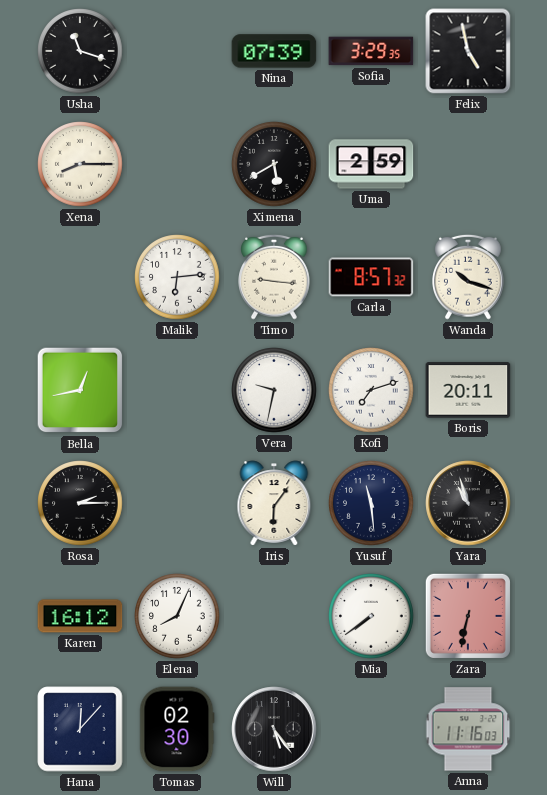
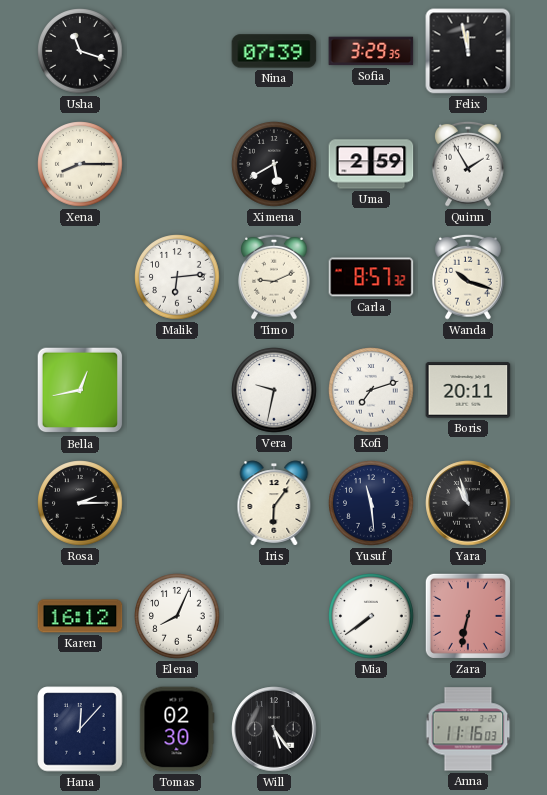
Felix: 4:58 -> 11:58 (468, 51)
Quinn: none -> 1:55 (468, 164)
Timo: 9:16 -> 9:11 (274, 277)
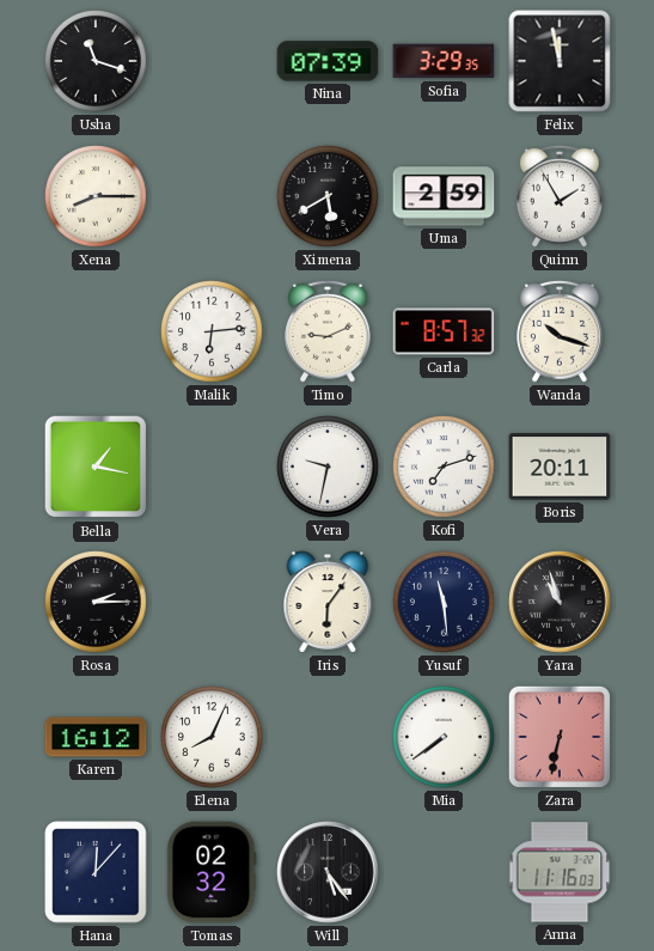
Bella: 12:43 -> 1:17 (96, 467)
Tomas: 02:30 -> 02:32 (212, 872)
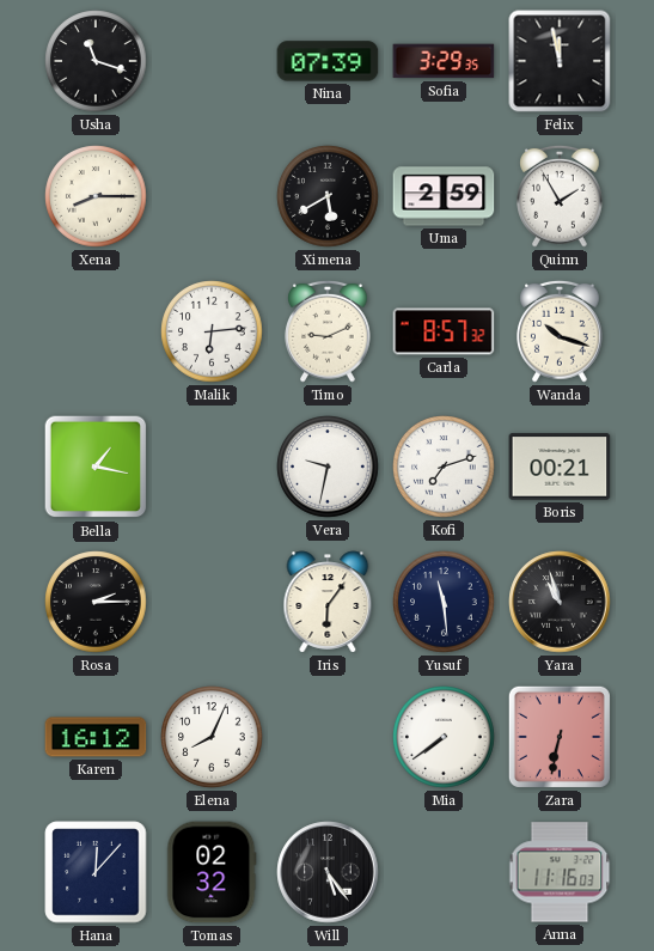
Boris: 20:11 -> 00:21 (560, 467)
